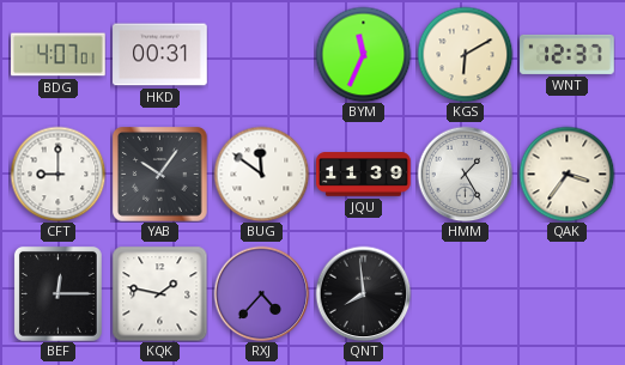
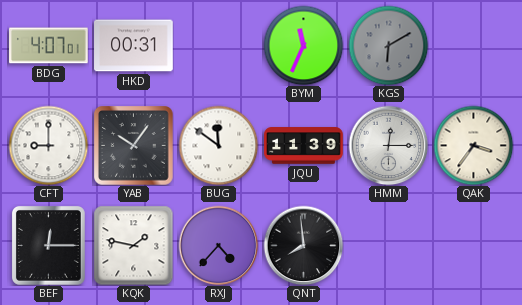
KGS dial: cream -> grey (388, 45)
WNT: 12:37 -> none (568, 54)
HMM: 1:25 -> 12:15 (388, 145)
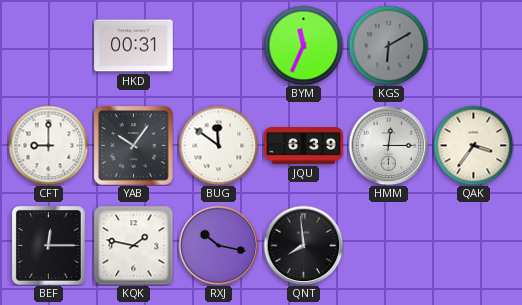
BDG: 4:07 -> none (49, 46)
JQU: 11:39 -> 6:39 (304, 146)
RXJ: 4:37 -> 10:17 (218, 245)
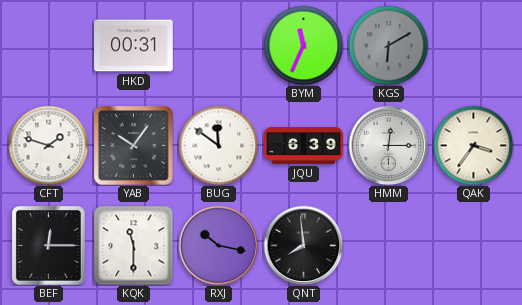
CFT: 9:00 -> 1:48 (48, 145)
KQK: 1:47 -> 11:30 (133, 245)
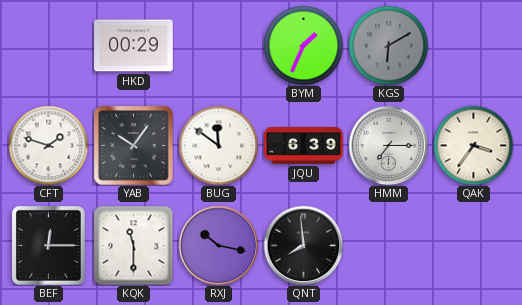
HKD: 00:31 -> 00:29 (134, 46)
BYM: 11:34 -> 1:34 (303, 45)
HMM: 12:15 -> 7:15 (388, 145)
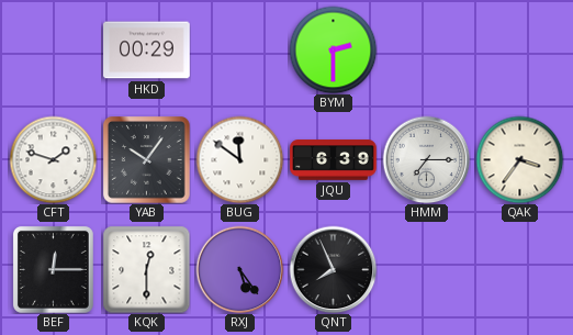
BYM: 1:34 -> 2:30 (333, 49)
KGS: 6:10 -> none (388, 45)
KQK: 11:30 -> 12:30 (146, 269)
RXJ: 10:17 -> 5:24 (239, 269)
QNT: 7:59 -> 7:56 (333, 269)
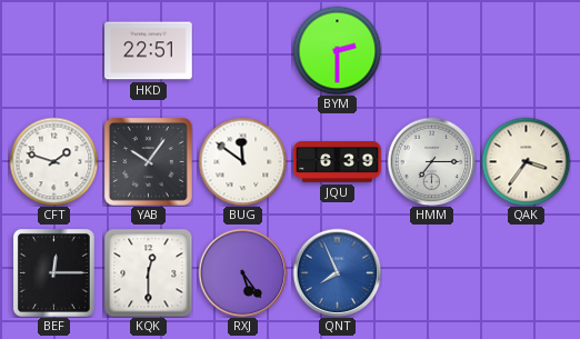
HKD: 00:29 -> 22:51 (149, 51)
QNT dial: black -> blue (337, 272)
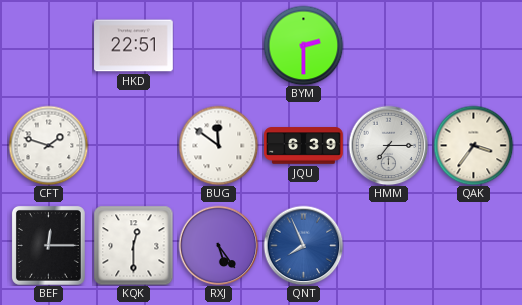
YAB: 10:06 -> none (149, 162)
